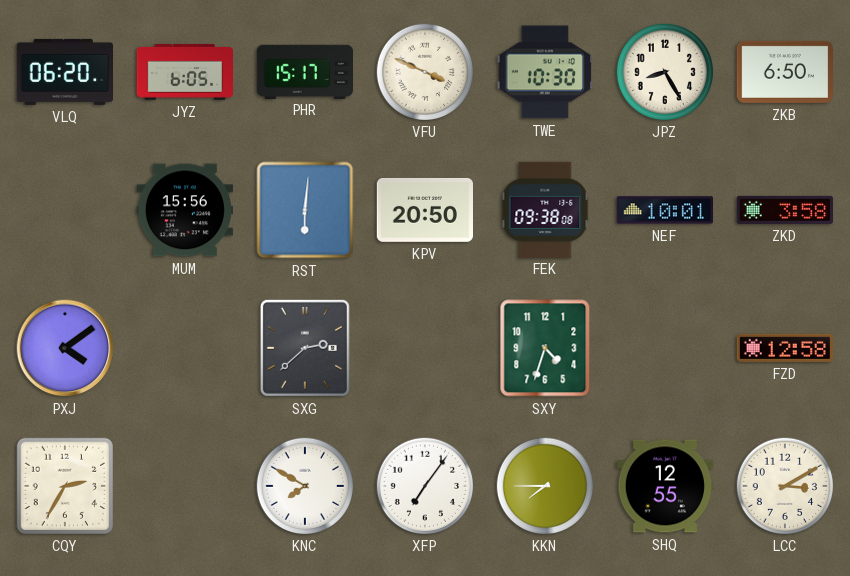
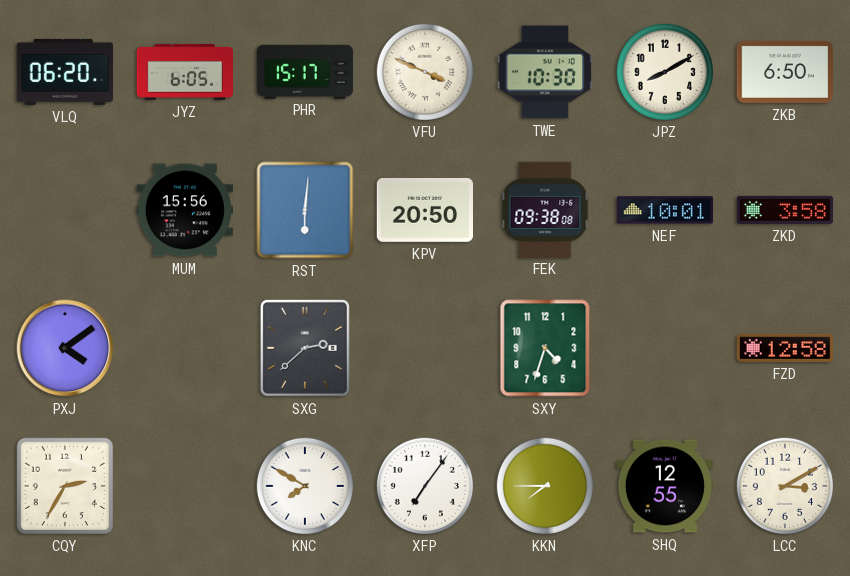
JPZ: 8:25 -> 8:10 (664, 71)
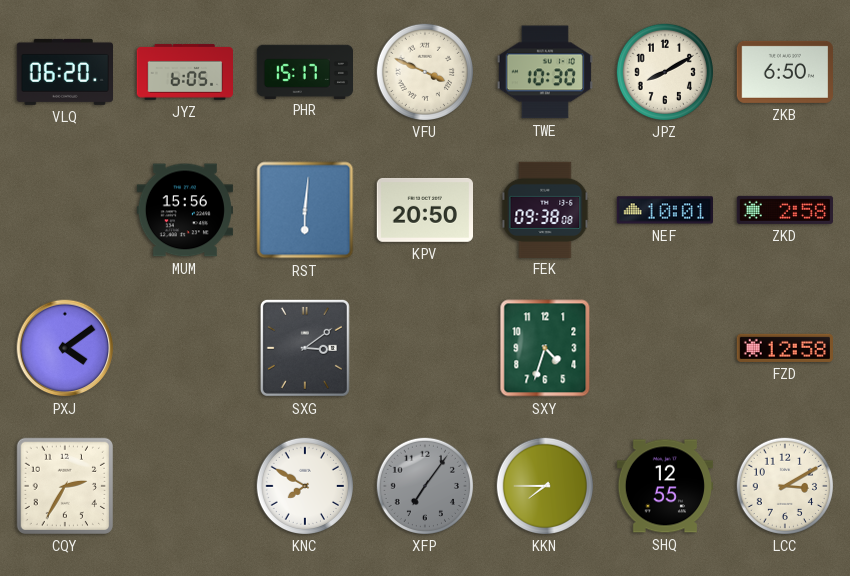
ZKD: 3:58 -> 2:58 (784, 210)
SXG: 2:38 -> 3:09 (305, 348)
XFP dial: white -> grey (424, 485)
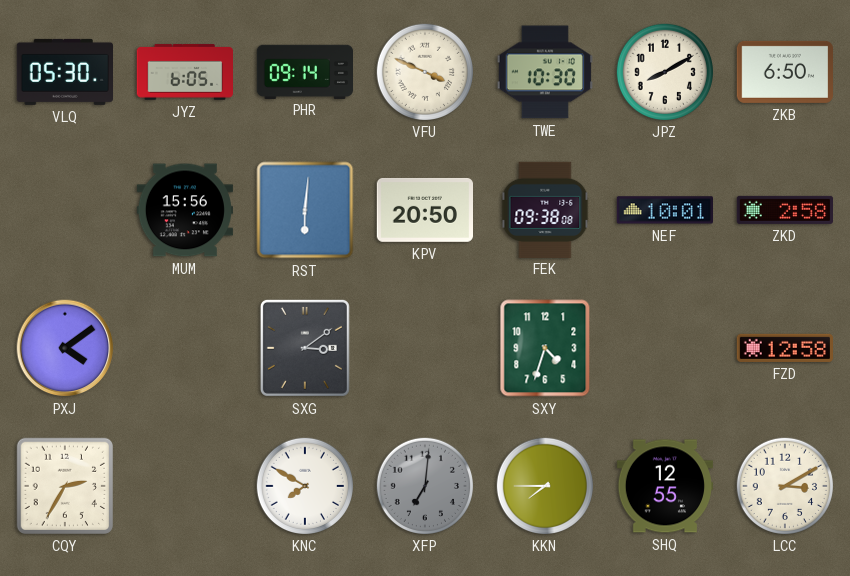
VLQ: 06:20 -> 05:30 (64, 72)
PHR: 15:17 -> 09:14 (304, 71)
XFP: 7:06 -> 7:01 (424, 485)
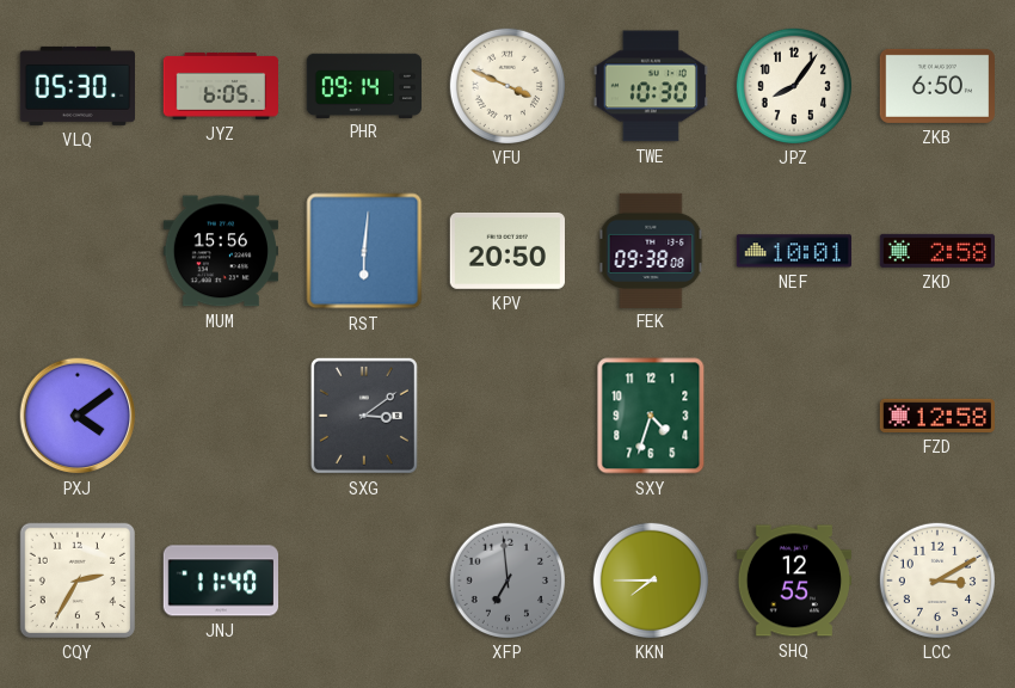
JPZ: 8:10 -> 8:06 (793, 85)
JNJ: none -> 11:40 (220, 580)
KNC: 7:50 -> none (304, 485)
XFP: 7:01 -> 6:59 (506, 579)
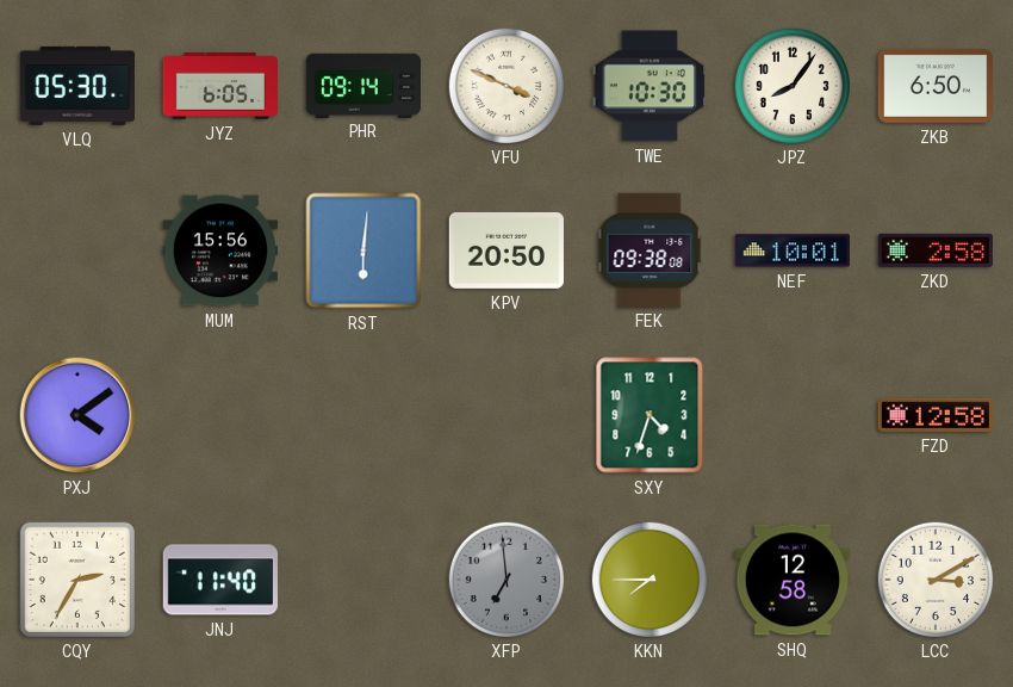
SXG: 3:09 -> none (364, 416)
SHQ: 12:55 -> 12:58 (791, 580)
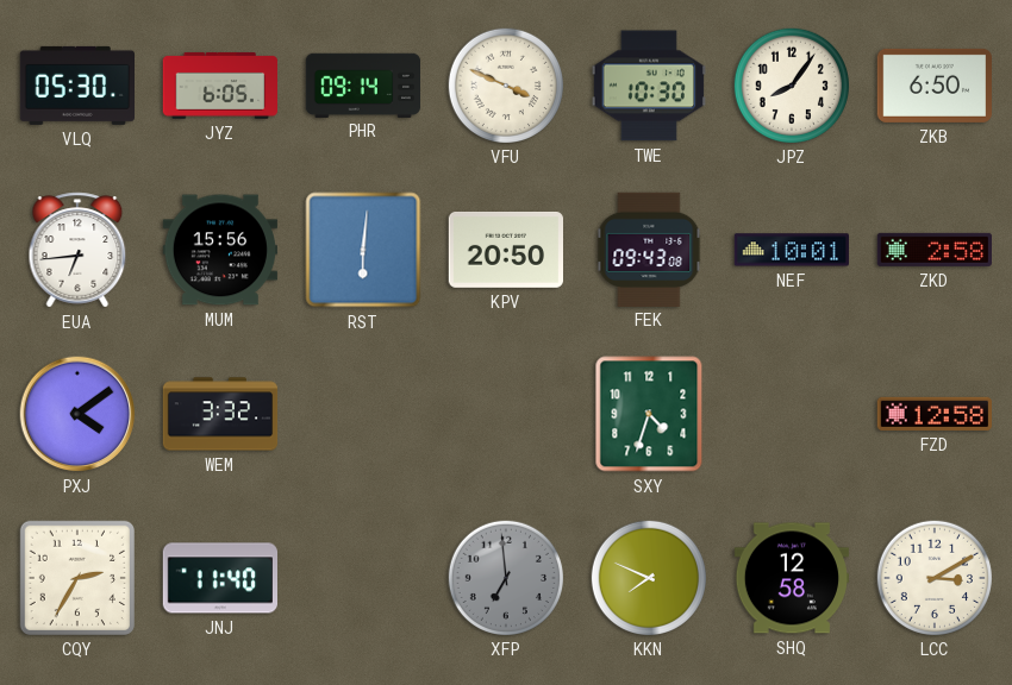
EUA: none -> 6:44 (77, 250)
FEK: 09:38 -> 09:43 (649, 249)
WEM: none -> 3:32 (220, 414)
KKN: 7:45 -> 7:49 (648, 577)
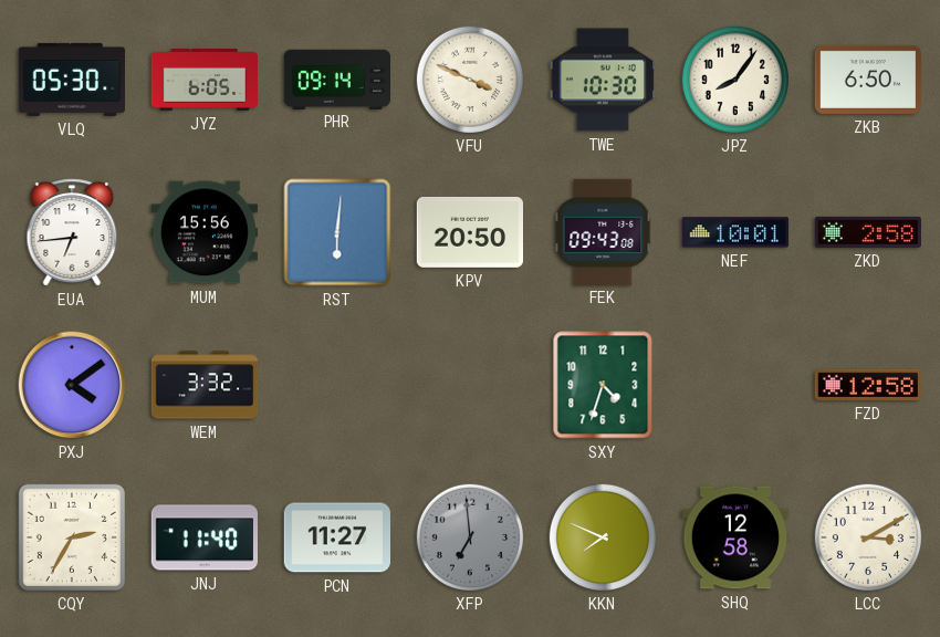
PCN: none -> 11:27 (336, 537)
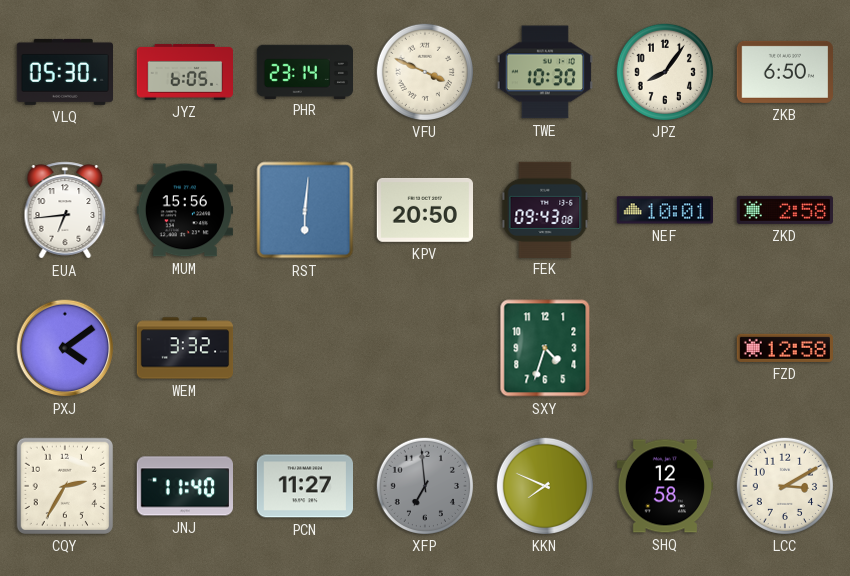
PHR: 09:14 -> 23:14 (304, 71)
